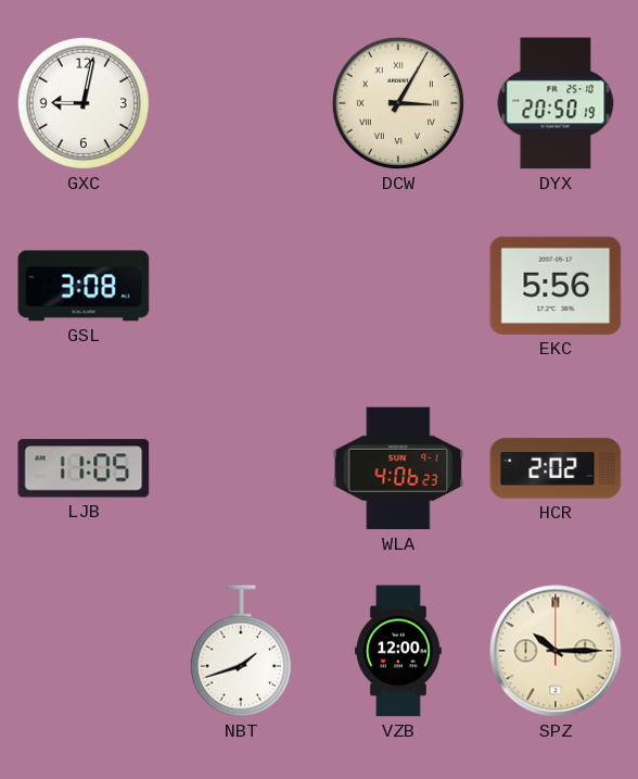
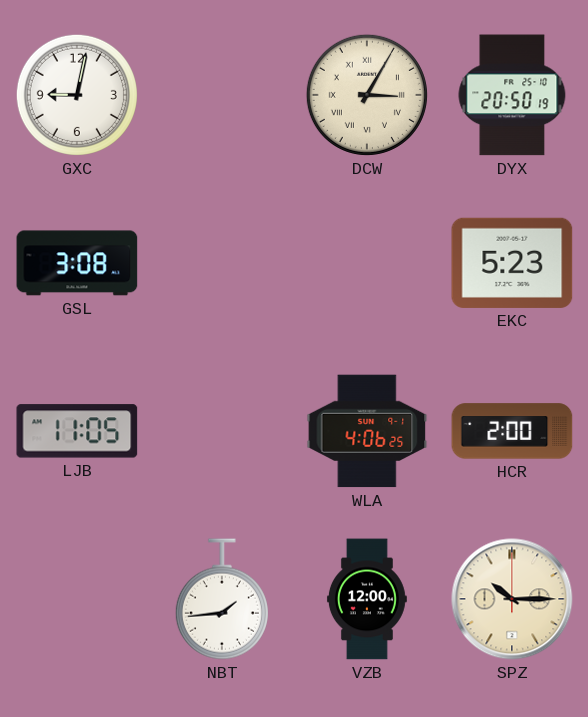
EKC: 5:56 -> 5:23 (512, 263)
WLA: 4:06:23 -> 4:06:25 (367, 431)
HCR: 2:02 -> 2:00 (512, 431)
NBT: 1:42 -> 1:44 (222, 599)
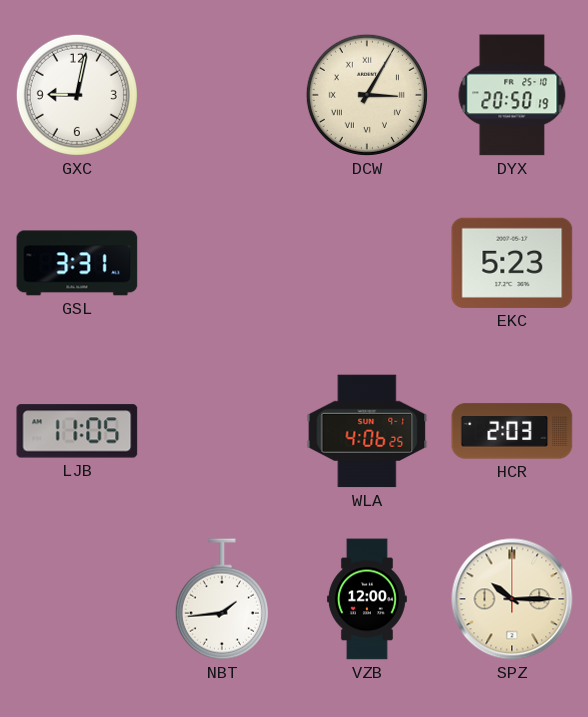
GSL: 3:08 -> 3:31 (77, 263)
HCR: 2:00 -> 2:03 (512, 431)
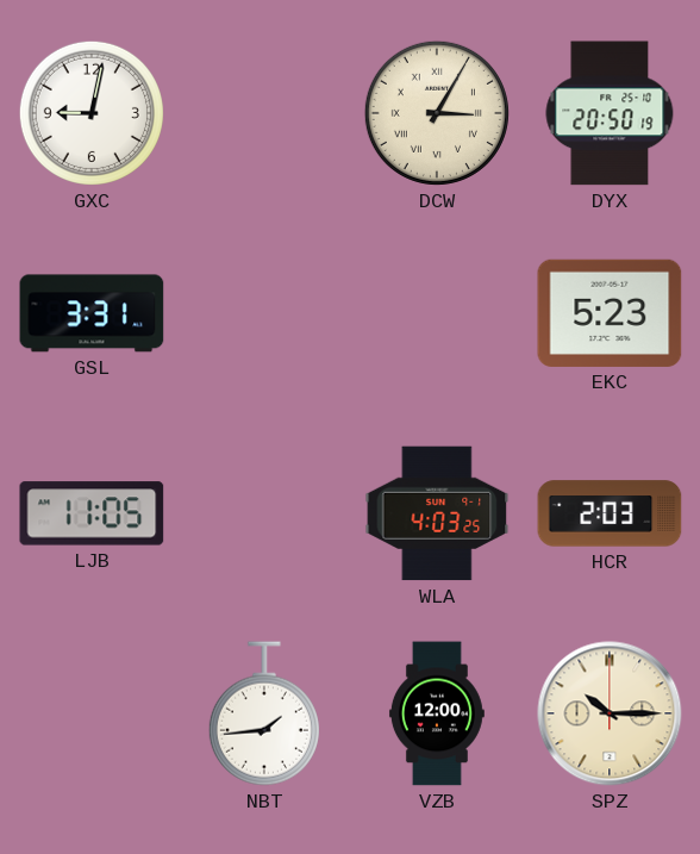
WLA: 4:06 -> 4:03 (437, 513)
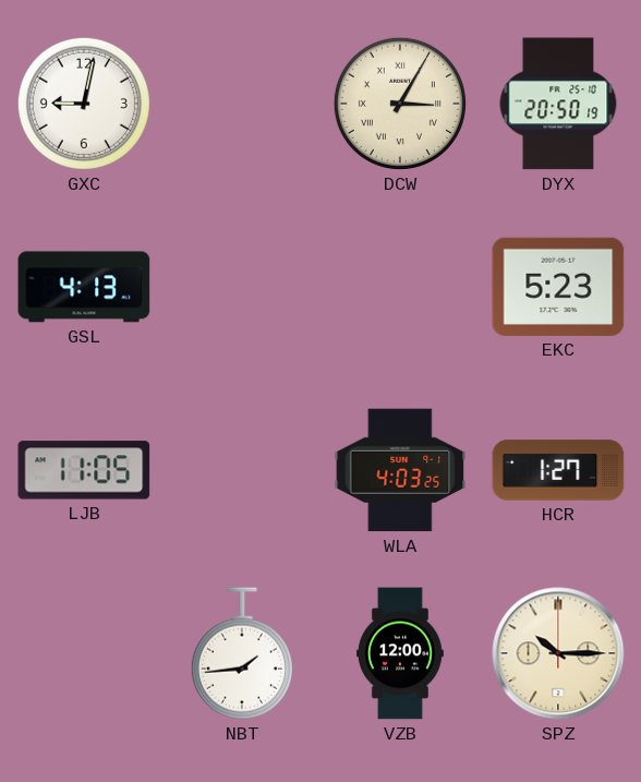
GSL: 3:31 -> 4:13 (84, 287)
HCR: 2:03 -> 1:27 (558, 470)
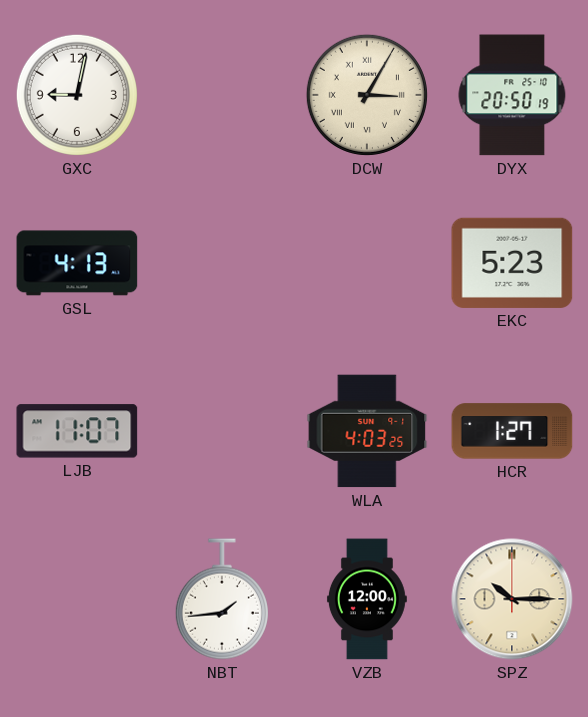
LJB: 11:05 -> 11:07 (77, 431)
